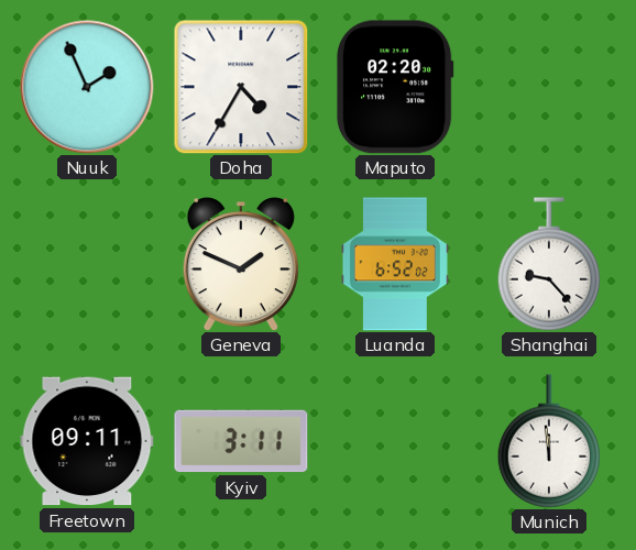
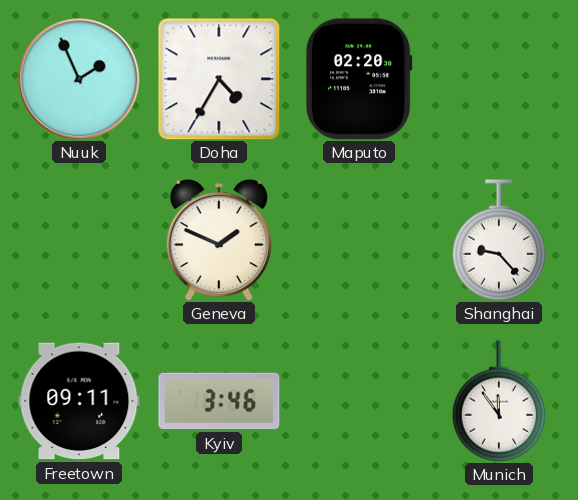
Luanda: 6:52 -> none (395, 264)
Kyiv: 3:11 -> 3:46 (219, 401)
Munich: 11:59 -> 11:54 (498, 401)
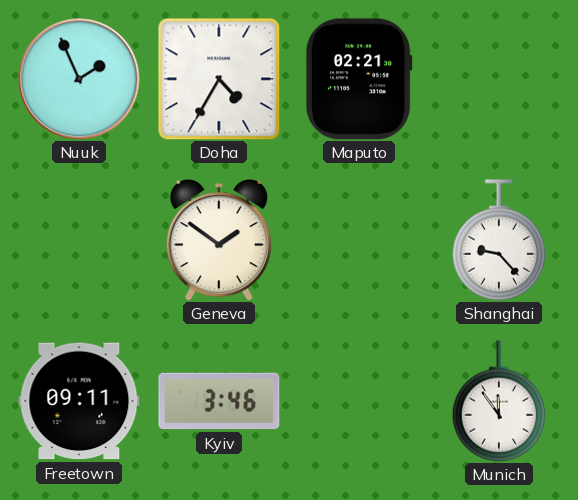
Maputo: 02:20 -> 02:21 (359, 79)
Geneva: 1:49 -> 1:51 (219, 241)
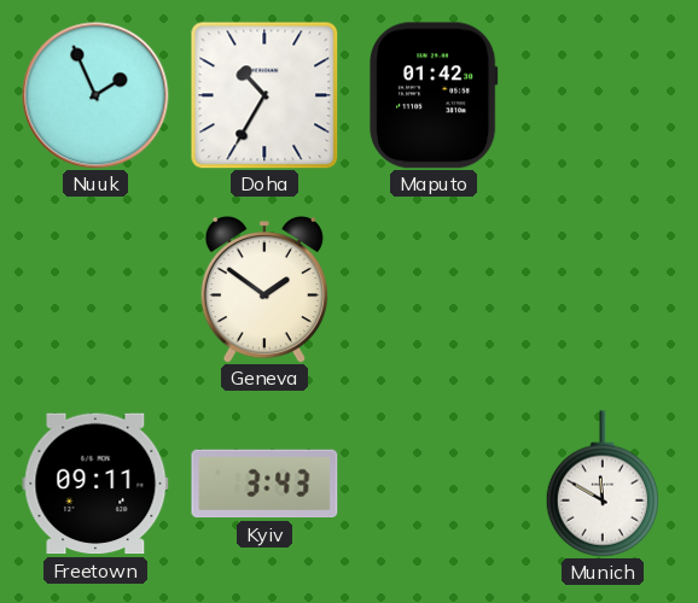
Doha: 4:35 -> 10:35 (264, 95)
Maputo: 02:21 -> 01:42 (434, 95)
Shanghai: 9:23 -> none (498, 240)
Kyiv: 3:46 -> 3:43 (264, 484)
Munich: 11:54 -> 11:50 (601, 484)
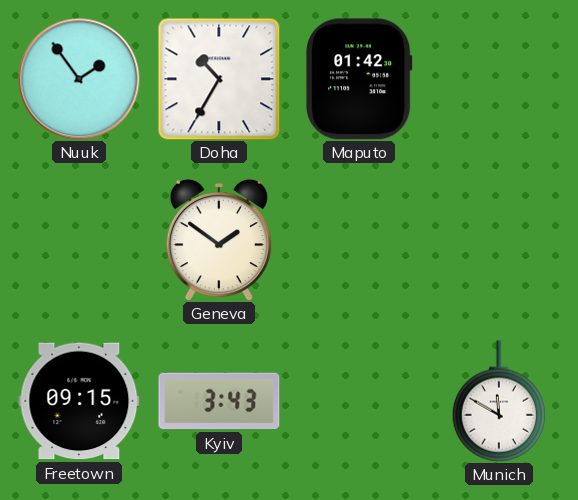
Nuuk: 1:56 -> 1:54 (79, 79)
Freetown: 09:11 -> 09:15 (79, 401)
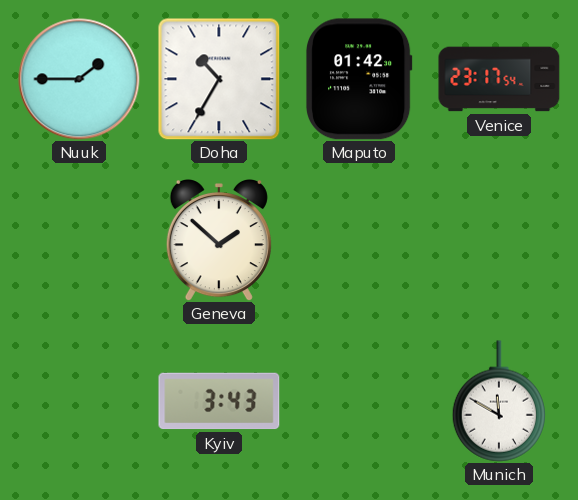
Nuuk: 1:54 -> 1:45 (79, 79)
Venice: none -> 23:17 (499, 79)
Geneva: 1:51 -> 1:52 (219, 241)
Freetown: 09:15 -> none (79, 401)
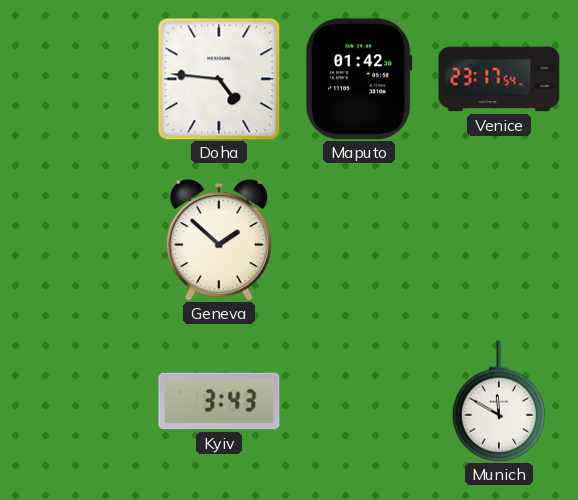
Nuuk: 1:45 -> none (79, 79)
Doha: 10:35 -> 4:46 (219, 79)
